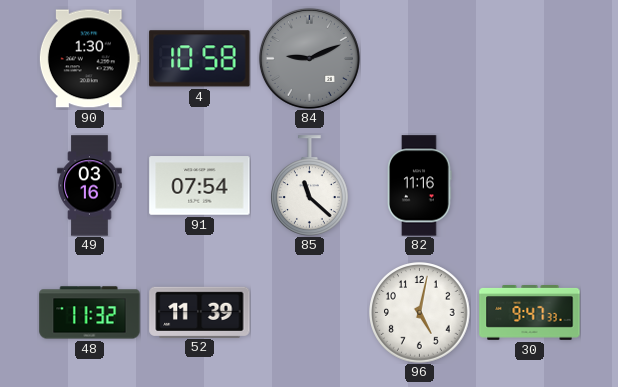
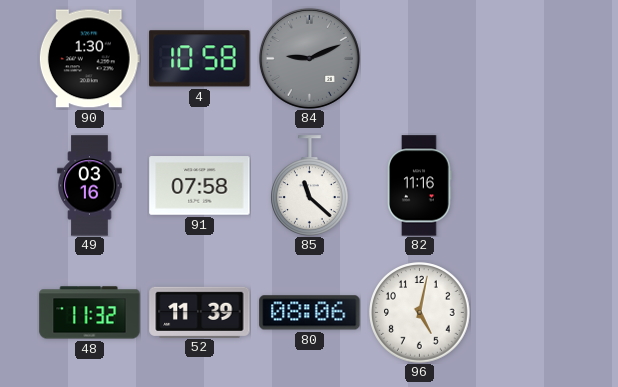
91: 07:54 -> 07:58 (200, 186)
80: none -> 08:06 (310, 313)
30: 9:47 -> none (530, 313)
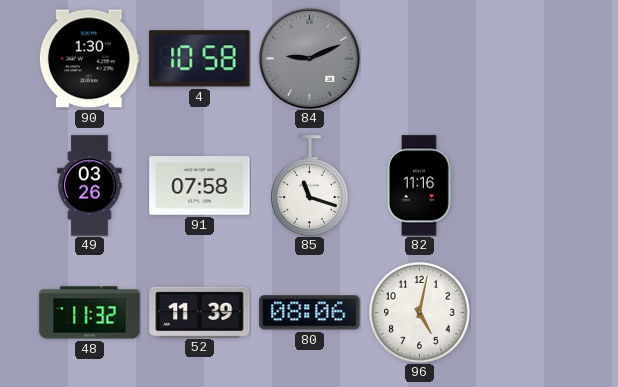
49: 03:16 -> 03:26 (90, 186)
85: 11:22 -> 11:18 (310, 186)
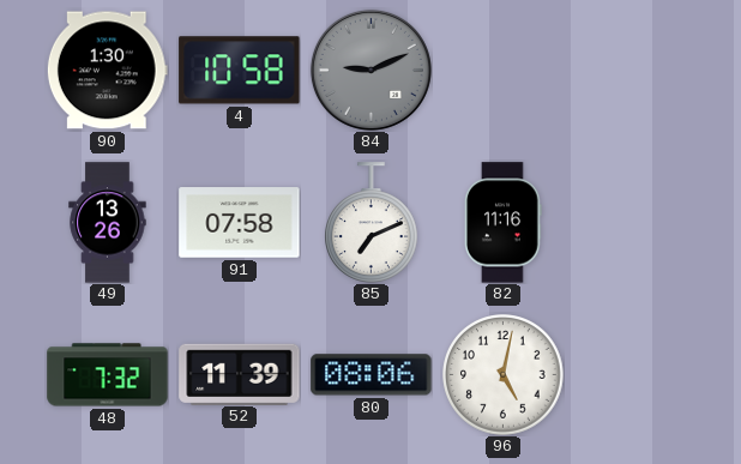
49: 03:26 -> 13:26 (108, 223)
85: 11:18 -> 7:11 (372, 223)
48: 11:32 -> 7:32 (108, 375)
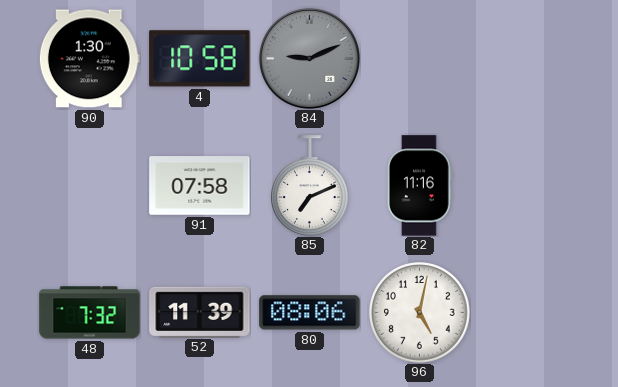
49: 13:26 -> none (108, 223)
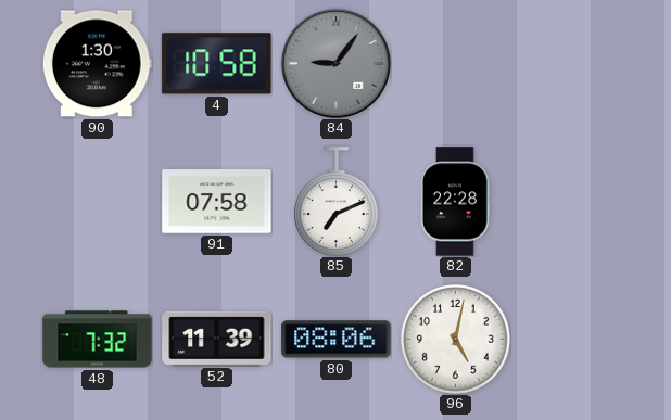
84: 9:11 -> 9:06 (335, 63)
82: 11:16 -> 22:28 (456, 202)
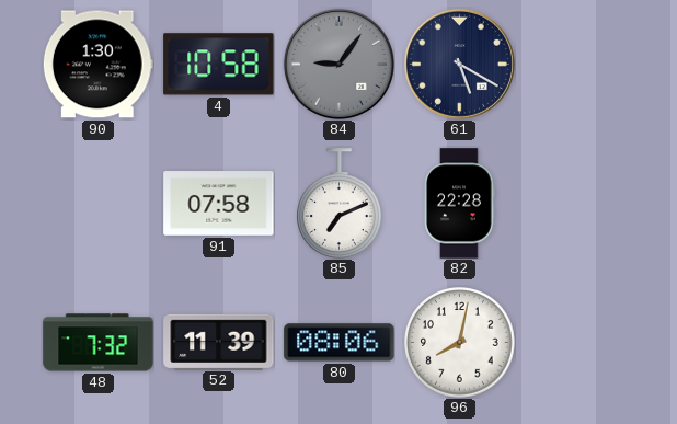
61: none -> 5:20 (459, 64)
96: 5:02 -> 8:02 (460, 343)
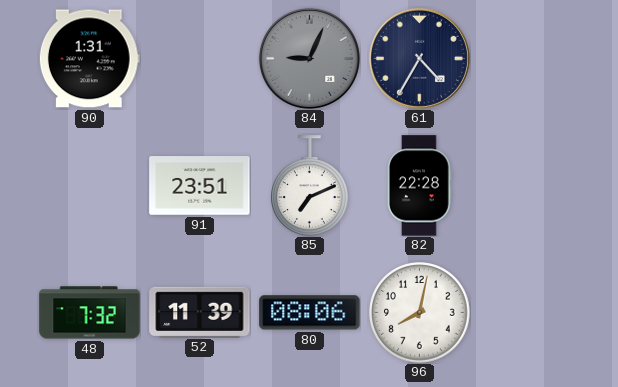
90: 1:30 -> 1:31 (89, 59)
4: 10:58 -> none (219, 65)
84: 9:06 -> 9:04 (309, 58)
61: 5:20 -> 4:35 (419, 58)
91: 07:58 -> 23:51 (200, 186)
